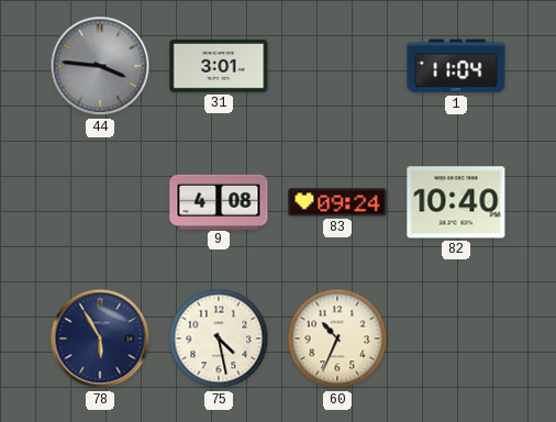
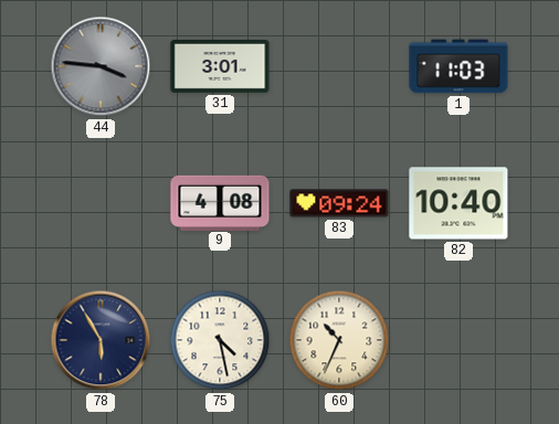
1: 11:04 -> 11:03 (458, 66)
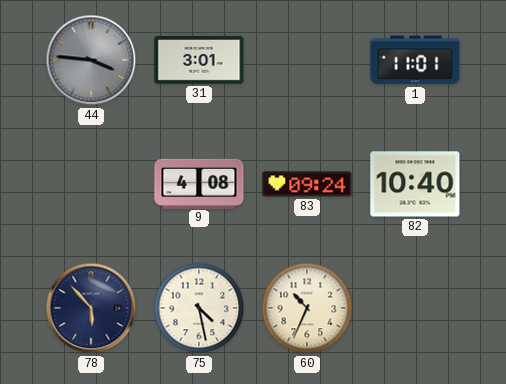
1: 11:03 -> 11:01 (415, 60)
78: 5:55 -> 5:53 (91, 308)
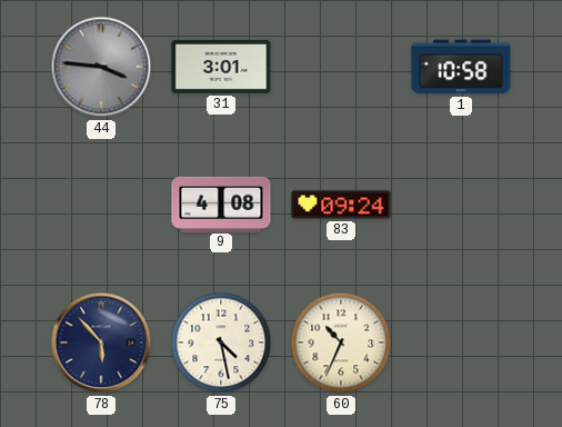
1: 11:01 -> 10:58 (461, 67)
82: 10:40 -> none (415, 184)
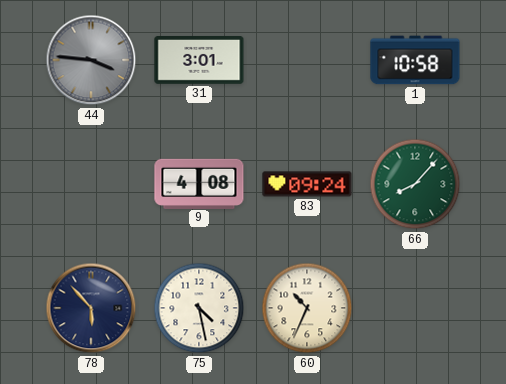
66: none -> 8:07 (415, 184)
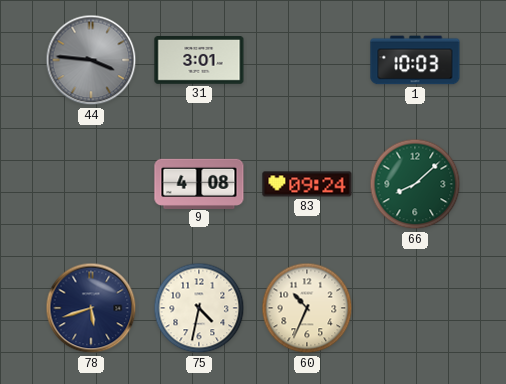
1: 10:58 -> 10:03 (415, 60)
66: 8:07 -> 8:08 (415, 184)
78: 5:53 -> 5:42 (91, 308)
75: 4:28 -> 4:32 (199, 308)
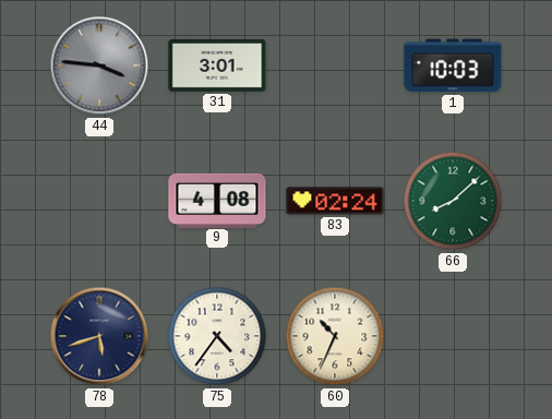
83: 09:24 -> 02:24 (335, 201)
75: 4:32 -> 4:36 (217, 336)
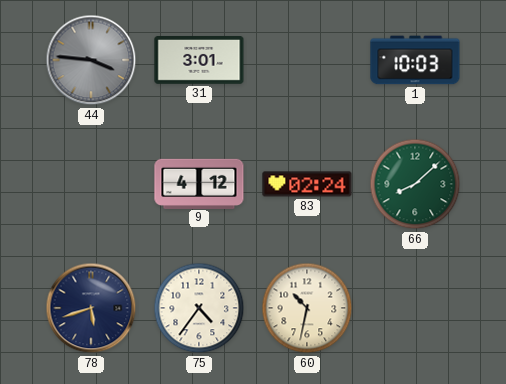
9: 4:08 -> 4:12 (199, 183)
60: 10:34 -> 10:32 (307, 308)
